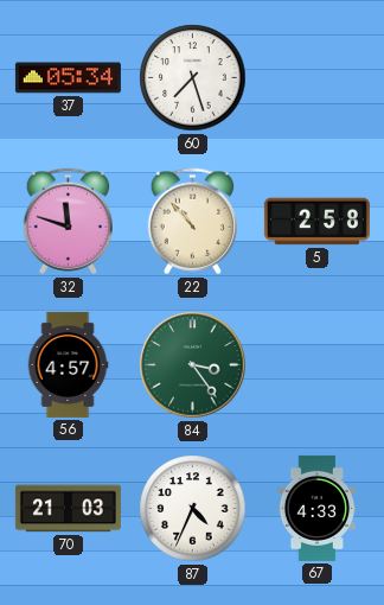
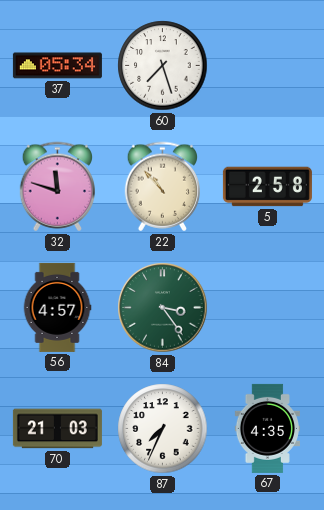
87: 4:34 -> 7:34 (163, 429)
67: 4:33 -> 4:35 (267, 428)
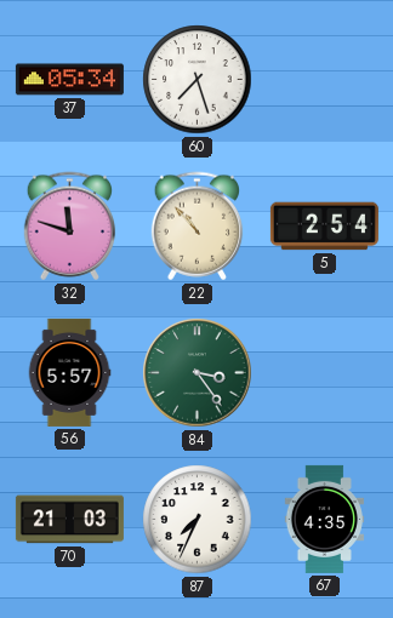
5: 2:58 -> 2:54 (324, 227)
56: 4:57 -> 5:57 (69, 372)
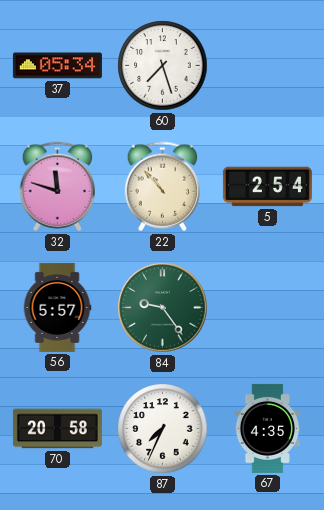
84: 3:24 -> 9:24 (163, 308)
70: 21:03 -> 20:58 (57, 429)
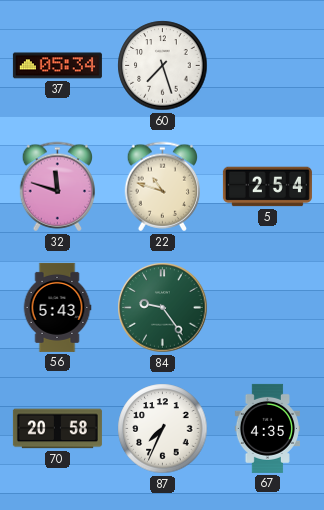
22: 10:53 -> 10:48 (162, 187)
56: 5:57 -> 5:43 (57, 307)
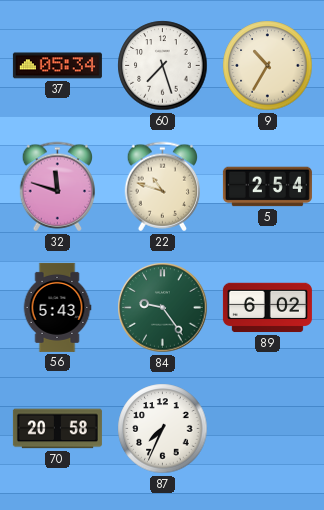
9: none -> 10:35 (268, 66)
89: none -> 6:02 (267, 308)
67: 4:35 -> none (267, 428)
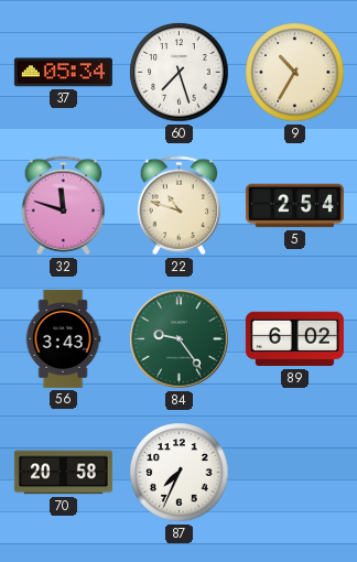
56: 5:43 -> 3:43 (63, 338)
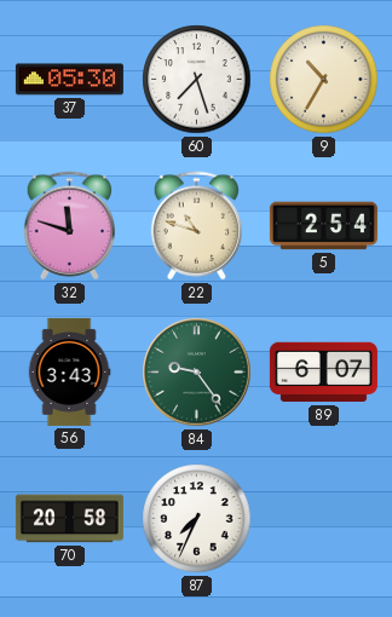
37: 05:34 -> 05:30 (69, 80)
89: 6:02 -> 6:07 (323, 373)
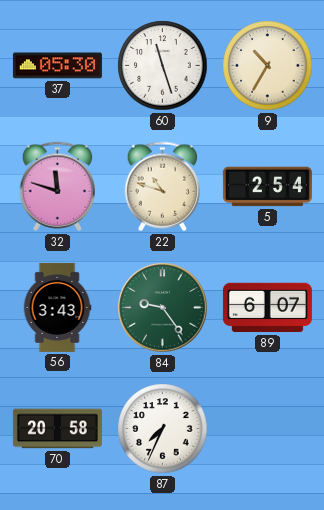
60: 7:27 -> 11:27 (163, 66)
